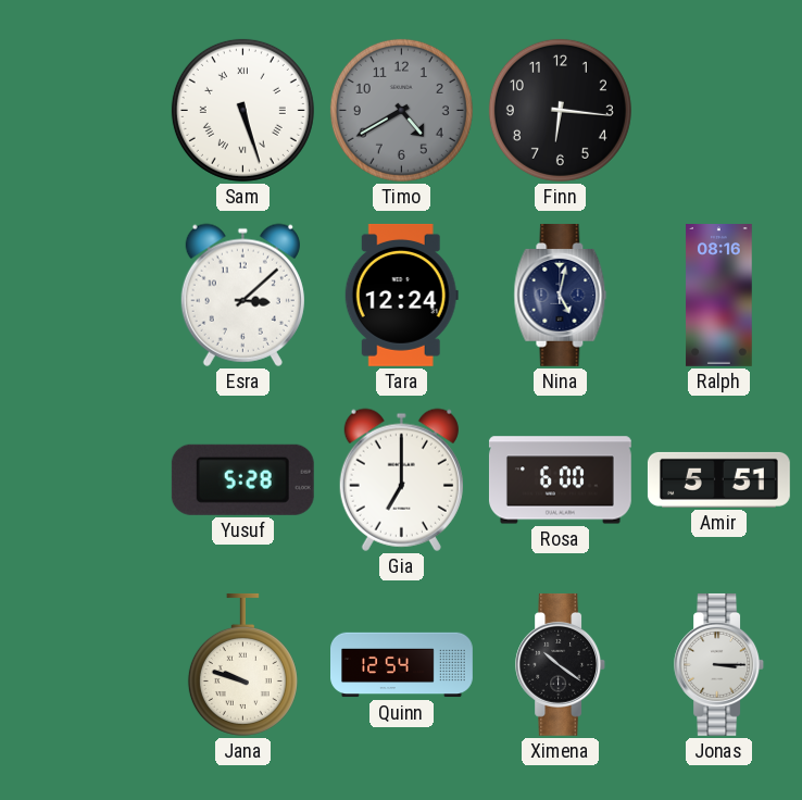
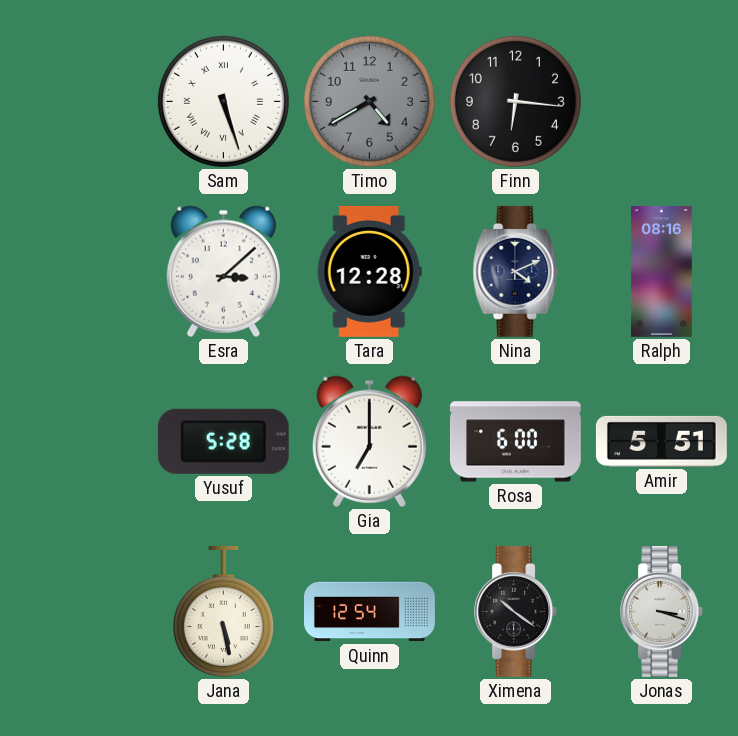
Tara: 12:24 -> 12:28 (369, 271)
Nina: 5:02 -> 4:11 (516, 271)
Jana: 9:48 -> 5:28 (223, 611)
Jonas: 3:15 -> 3:18 (662, 611)
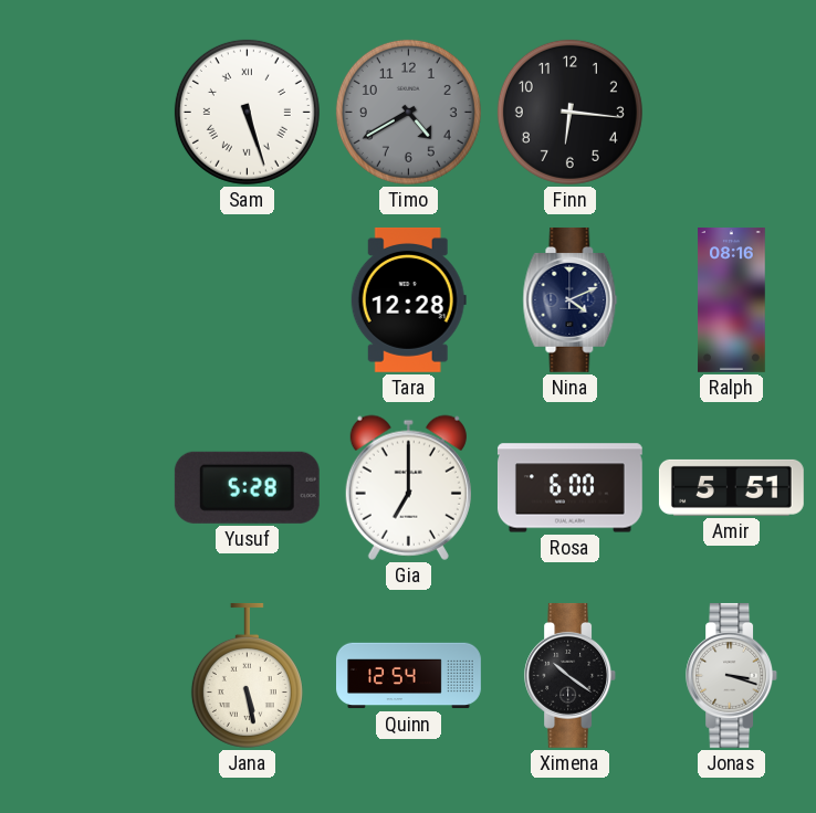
Esra: 3:08 -> none (223, 271)
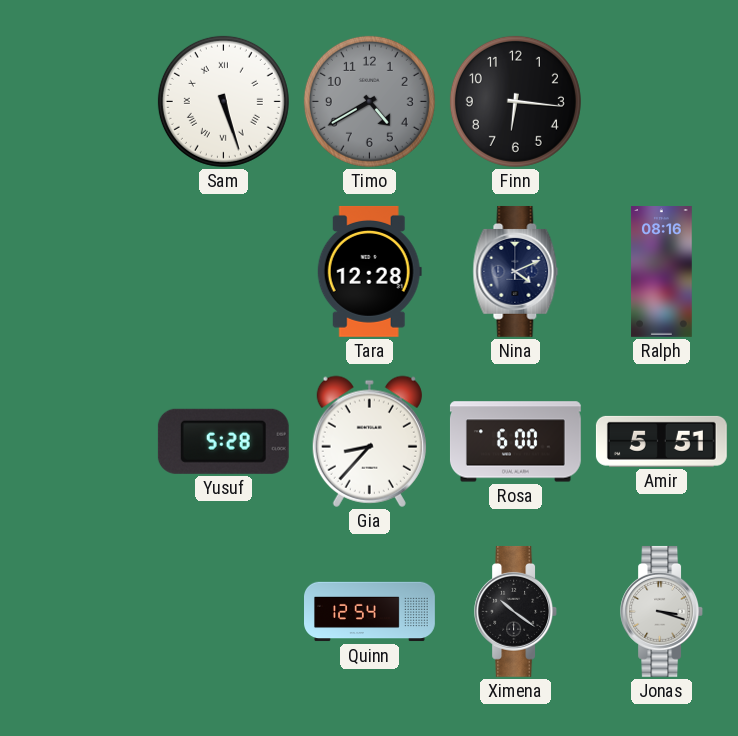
Gia: 7:00 -> 8:37 (369, 441)
Jana: 5:28 -> none (247, 675)
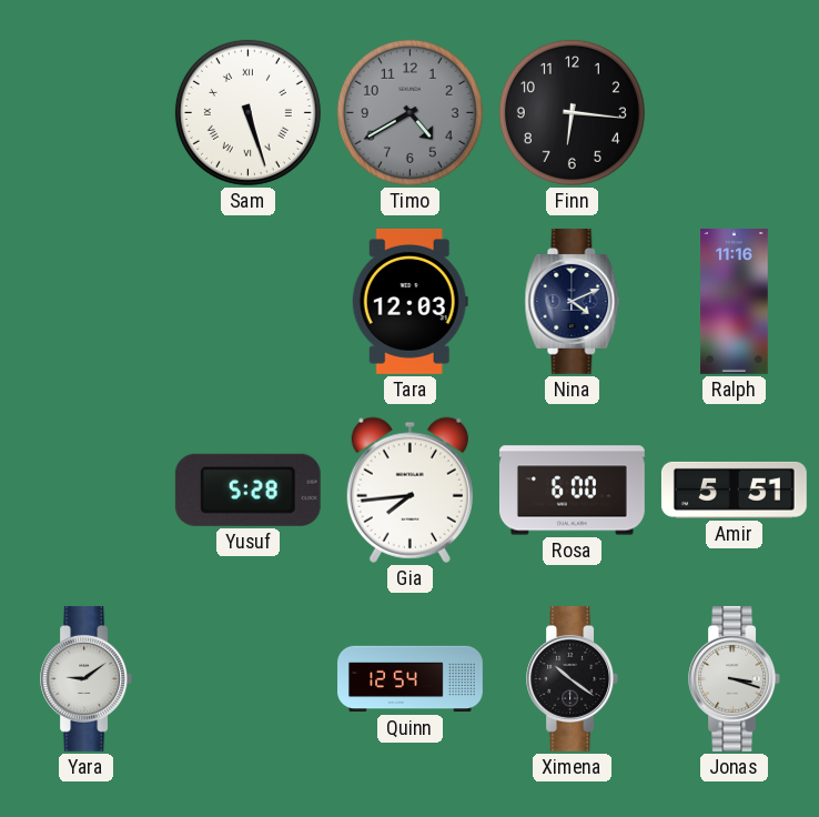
Tara: 12:28 -> 12:03 (410, 301)
Ralph: 08:16 -> 11:16 (735, 302)
Gia: 8:37 -> 7:44 (410, 490)
Yara: none -> 9:09 (87, 678)
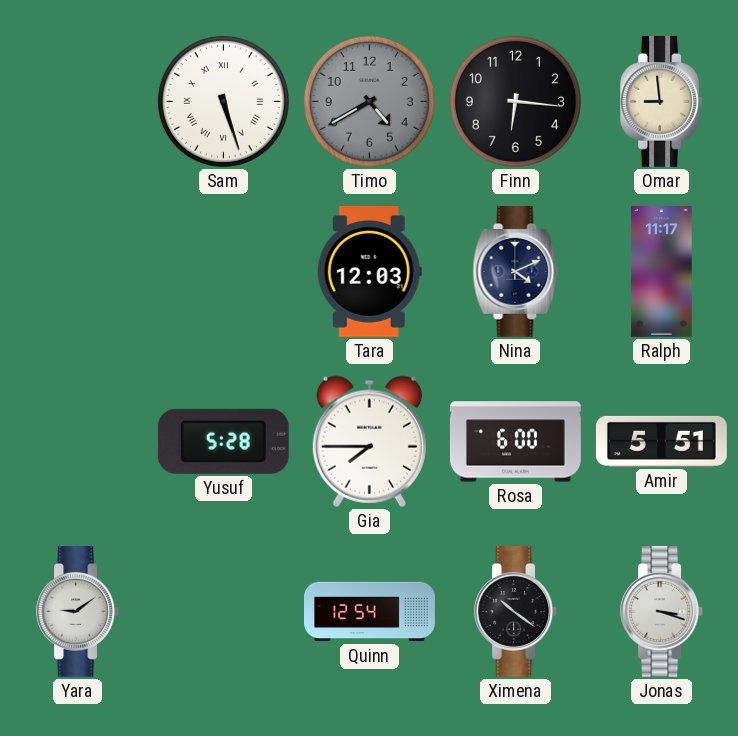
Omar: none -> 8:59 (662, 101)
Ralph: 11:16 -> 11:17 (662, 272)
Gia: 7:44 -> 7:45 (369, 441)
